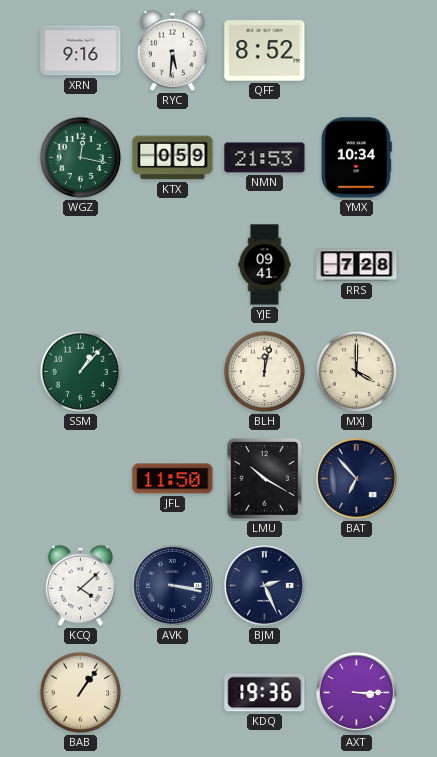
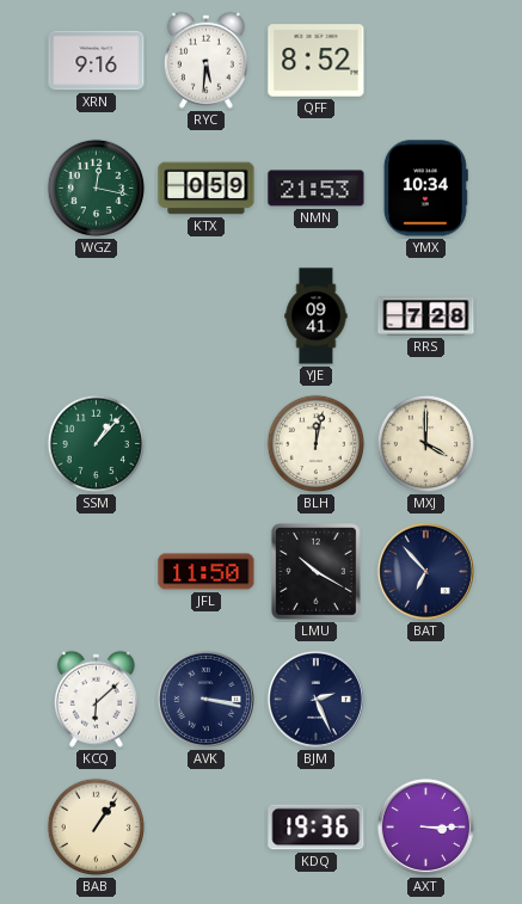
KCQ: 4:08 -> 6:08 (96, 699)
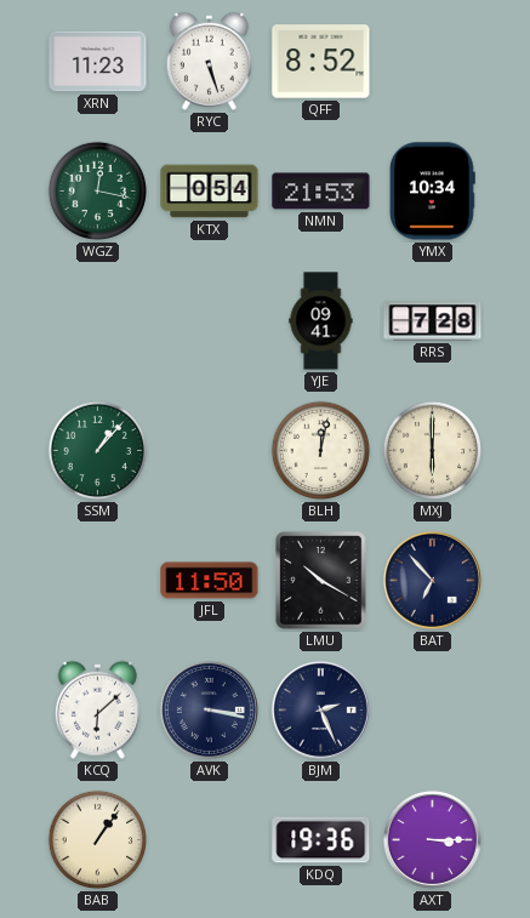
XRN: 9:16 -> 11:23 (98, 62)
RYC: 5:31 -> 5:27 (209, 61)
KTX: 0:59 -> 0:54 (210, 192)
MXJ: 4:00 -> 6:00 (433, 451)
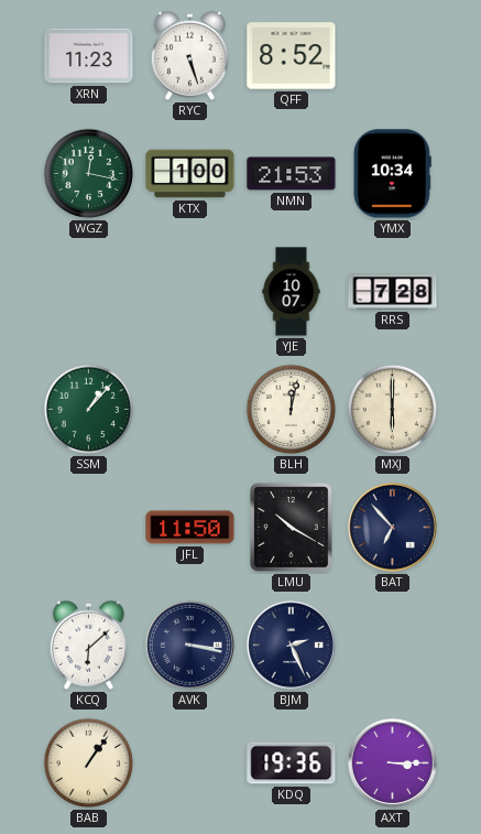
KTX: 0:54 -> 1:00 (190, 174)
YJE: 09:41 -> 10:07 (292, 292)
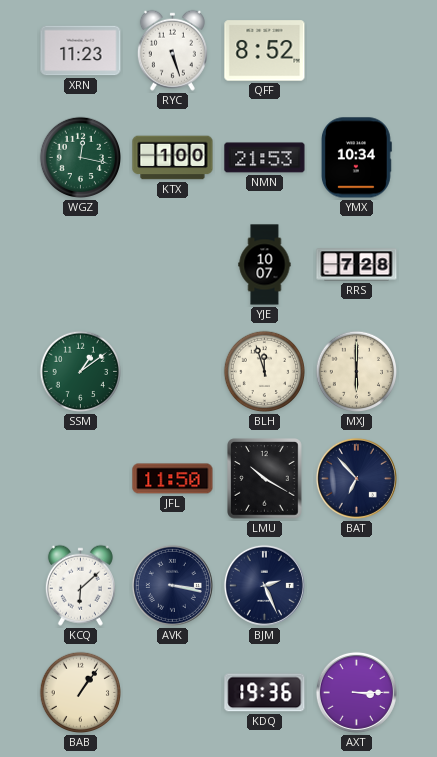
SSM: 1:07 -> 1:09 (81, 372)
BLH: 12:02 -> 11:57 (265, 372)
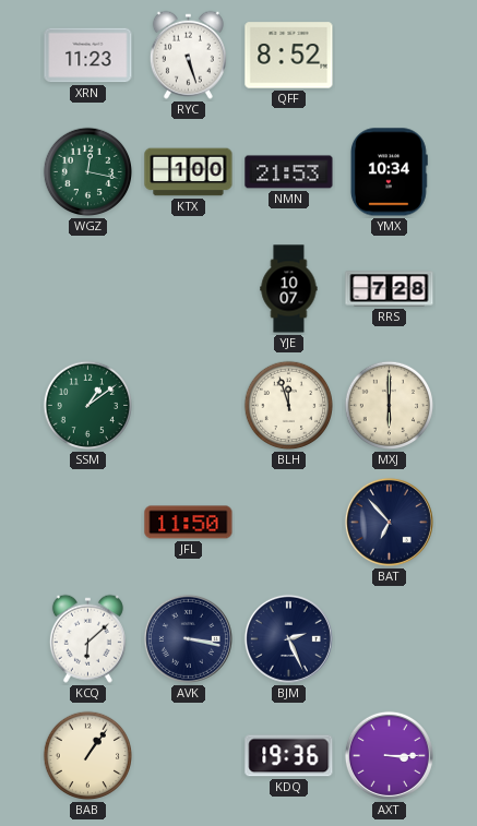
LMU: 10:20 -> none (265, 479)
